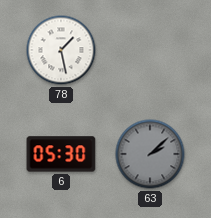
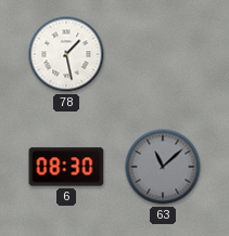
6: 05:30 -> 08:30 (66, 167)
63: 2:08 -> 11:08 (163, 167)
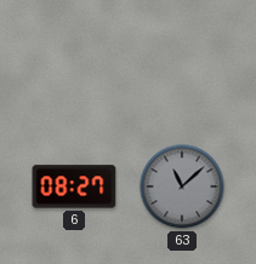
78: 1:28 -> none (66, 54)
6: 08:30 -> 08:27 (74, 186)
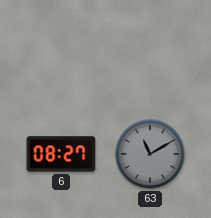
63: 11:08 -> 11:10 (150, 154)
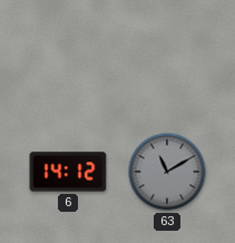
6: 08:27 -> 14:12 (68, 172)
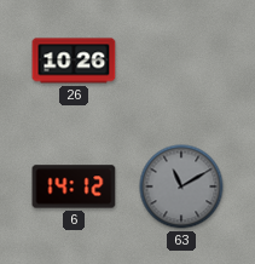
26: none -> 10:26 (74, 61)
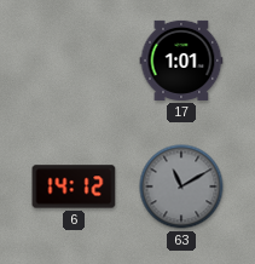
26: 10:26 -> none (74, 61)
17: none -> 1:01 (181, 61)
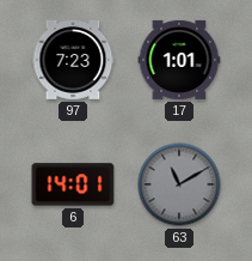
97: none -> 7:23 (73, 60)
6: 14:12 -> 14:01 (73, 184)
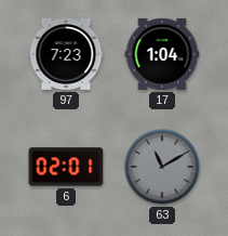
17: 1:01 -> 1:04 (162, 54)
6: 14:01 -> 02:01 (66, 167)
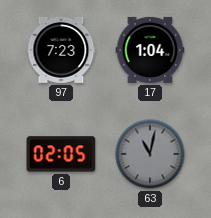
6: 02:01 -> 02:05 (61, 154)
63: 11:10 -> 11:02 (150, 154)
